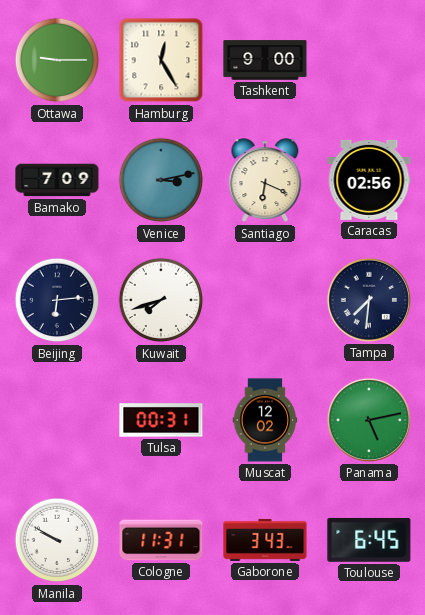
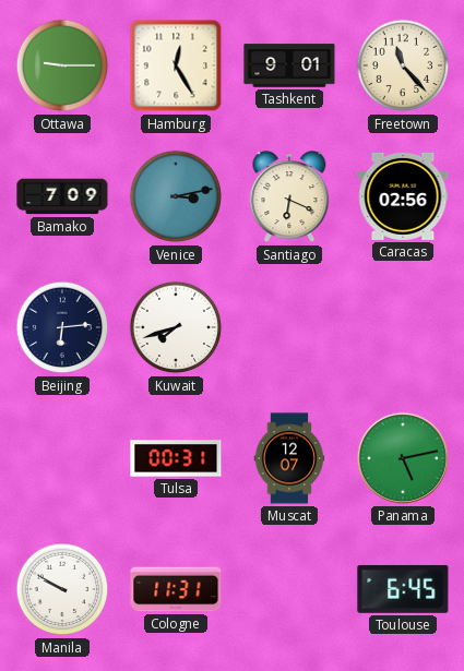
Tashkent: 9:00 -> 9:01 (289, 65)
Freetown: none -> 11:23 (403, 65)
Tampa: 7:31 -> none (369, 300)
Muscat: 12:02 -> 12:07 (289, 458)
Gaborone: 3:43 -> none (265, 540)
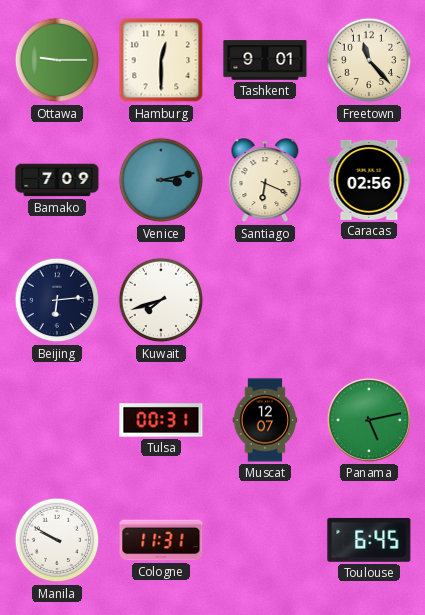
Hamburg: 12:25 -> 12:30 (161, 60)
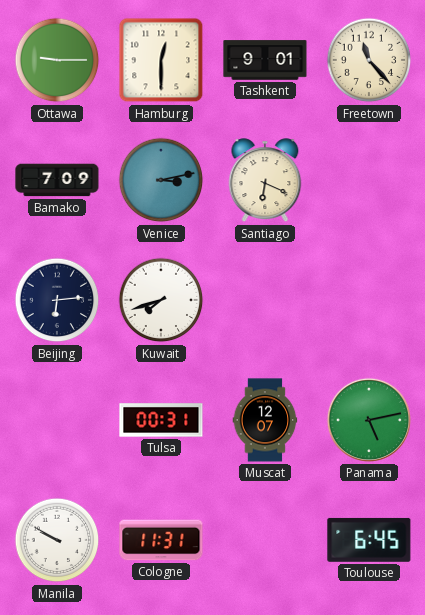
Caracas: 02:56 -> none (369, 180)
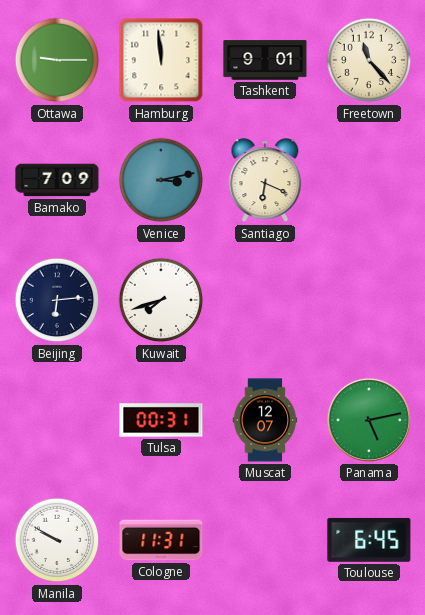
Hamburg: 12:30 -> 11:59 (161, 60)
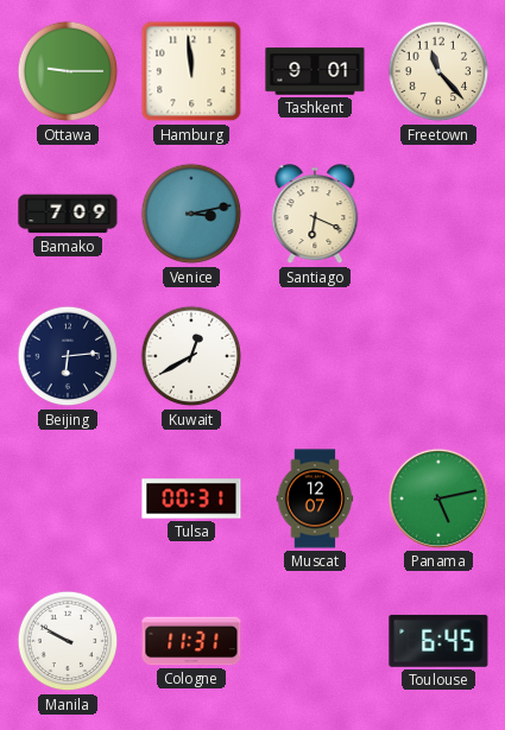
Kuwait: 7:42 -> 12:40 (191, 356)
